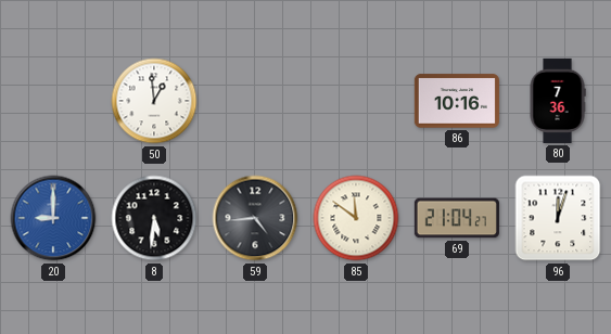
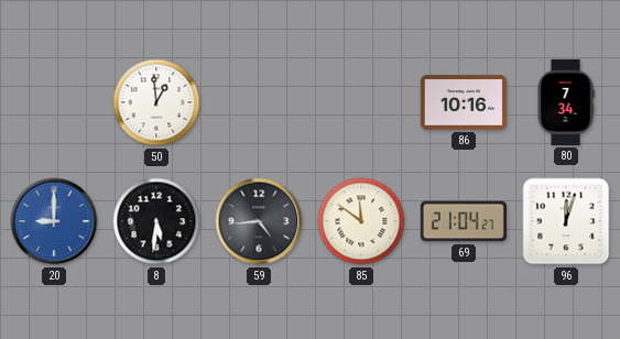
80: 7:36 -> 7:34 (566, 102)
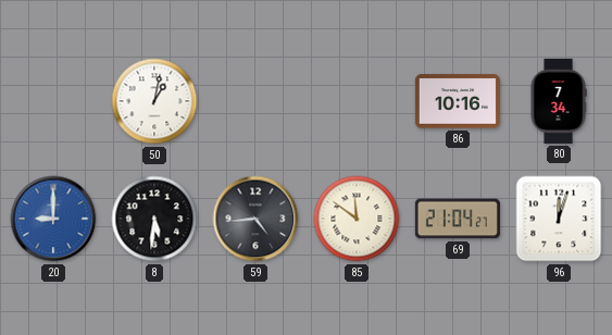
50: 12:59 -> 1:02 (154, 101)
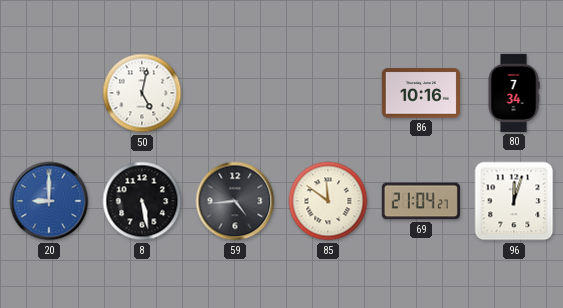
50: 1:02 -> 5:02 (142, 93)
8: 5:31 -> 5:28 (142, 201)
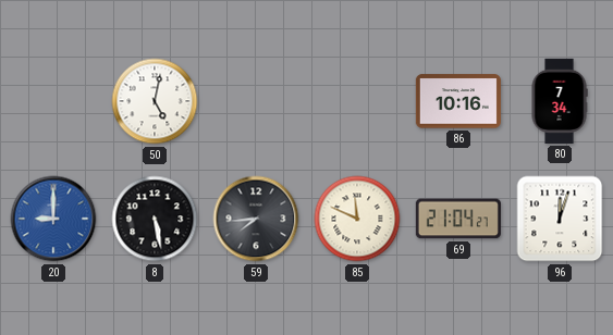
59: 4:44 -> 7:44 (256, 219)
85: 11:51 -> 11:49 (357, 219)
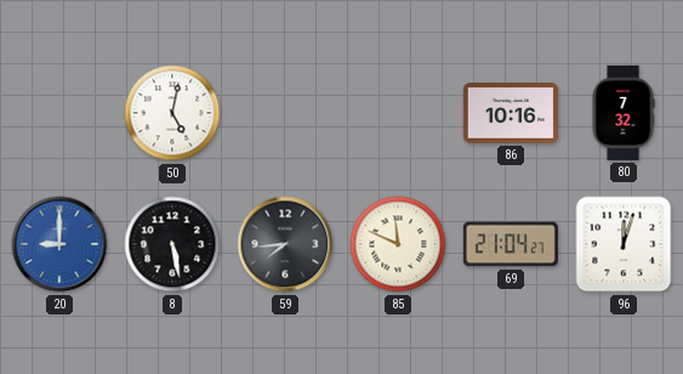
80: 7:34 -> 7:32 (624, 113)
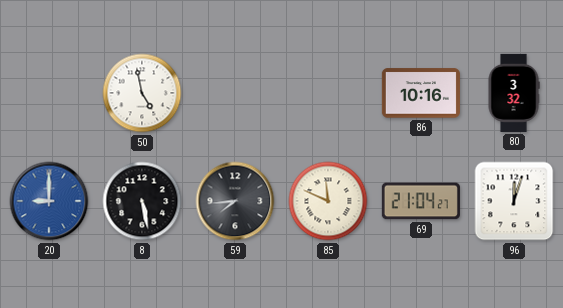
50: 5:02 -> 4:58 (142, 93)
80: 7:32 -> 3:32 (514, 93)
